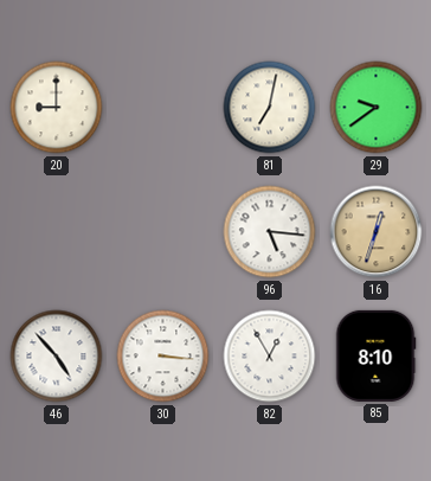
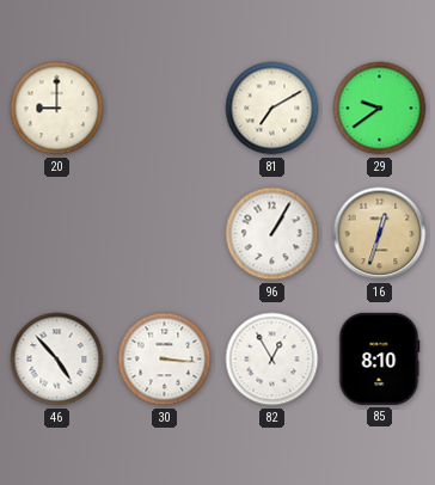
81: 7:02 -> 7:10 (272, 109)
96: 5:16 -> 1:05 (272, 234)
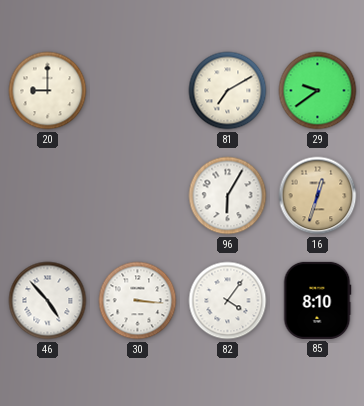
96: 1:05 -> 6:05 (228, 196)
82: 12:55 -> 4:06 (228, 301)
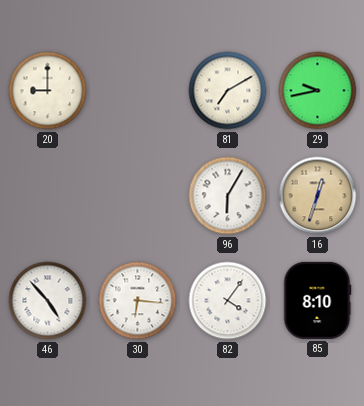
29: 9:39 -> 9:43 (318, 91)
30: 3:16 -> 6:16 (138, 301)
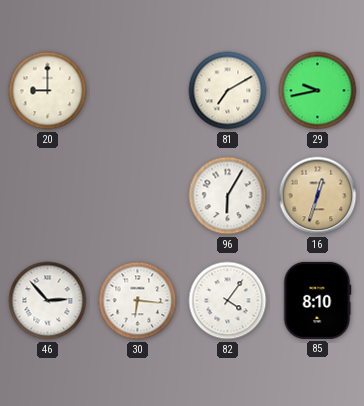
46: 4:53 -> 2:53 (48, 301)
